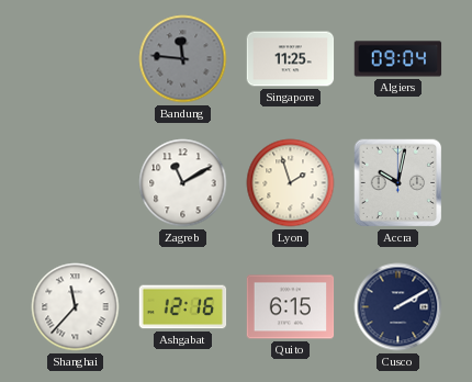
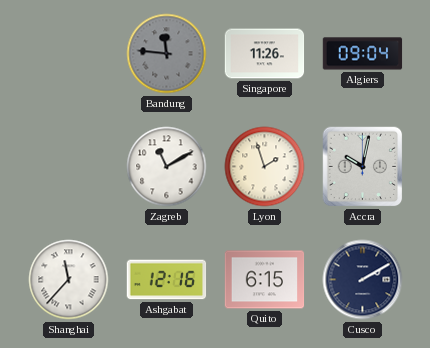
Singapore: 11:25 -> 11:26 (265, 54)
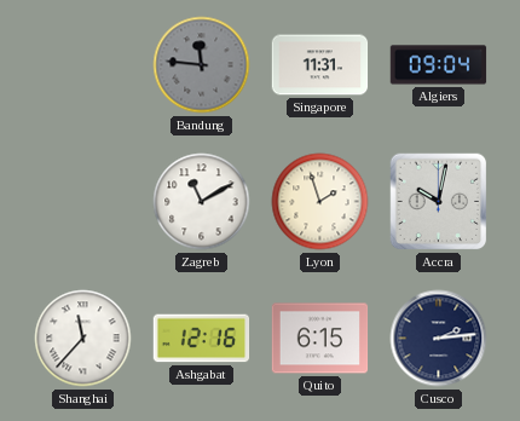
Singapore: 11:26 -> 11:31 (320, 65)
Cusco: 2:10 -> 2:14 (439, 339)
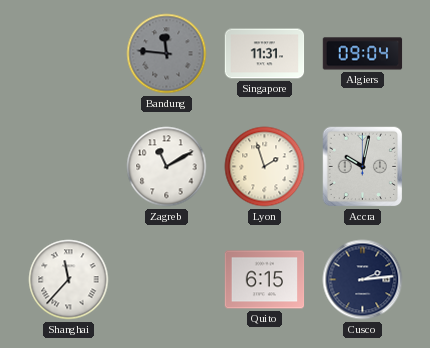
Ashgabat: 12:16 -> none (202, 339)
